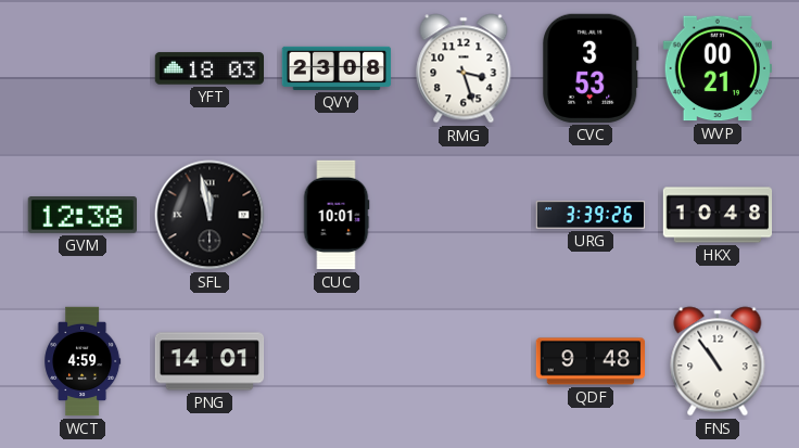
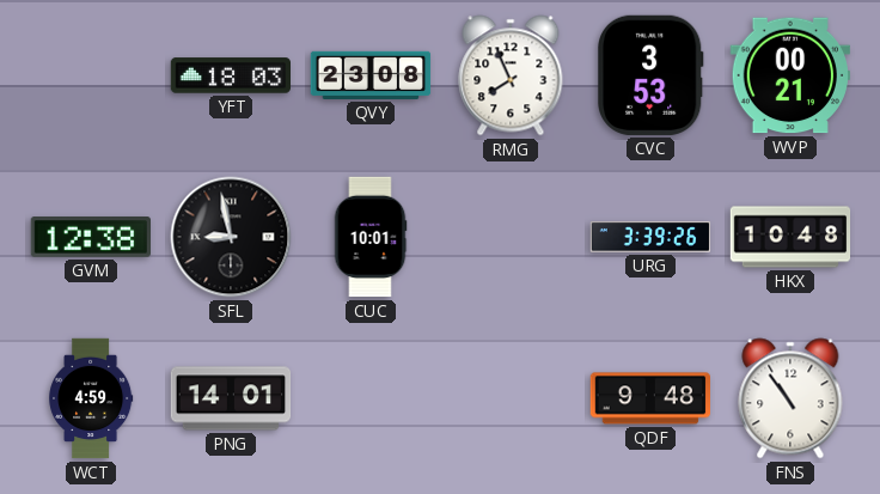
RMG: 3:27 -> 7:56 (511, 75)
SFL: 11:58 -> 8:58 (231, 237)
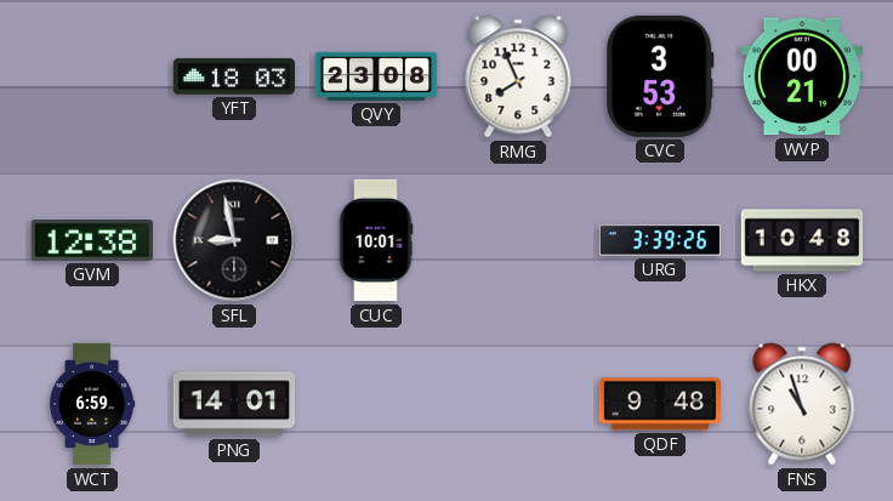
WCT: 4:59 -> 6:59 (92, 404)
FNS: 10:54 -> 10:57 (802, 404)
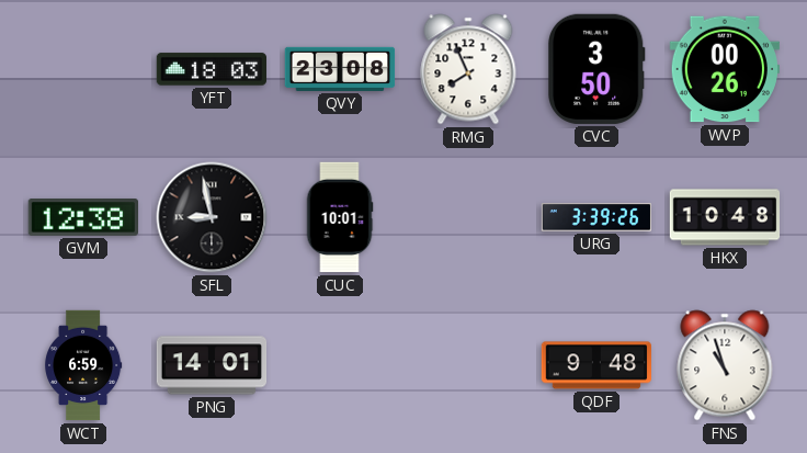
CVC: 3:53 -> 3:50 (598, 69)
WVP: 00:21 -> 00:26 (724, 69)
